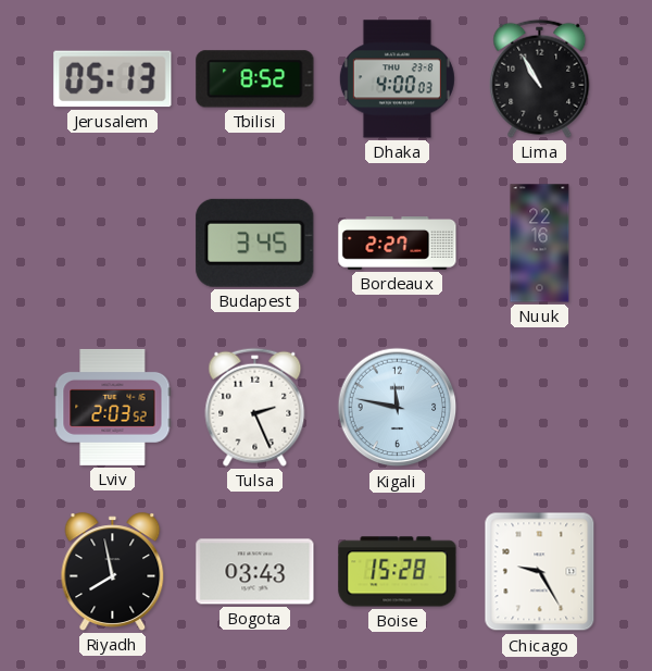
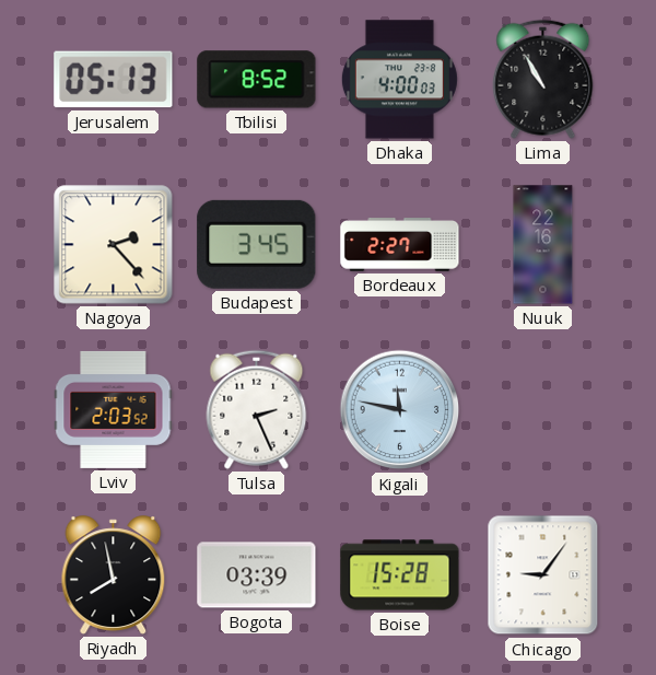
Nagoya: none -> 2:23 (114, 245)
Bogota: 03:43 -> 03:39 (257, 575)
Chicago: 9:25 -> 9:06 (543, 575)
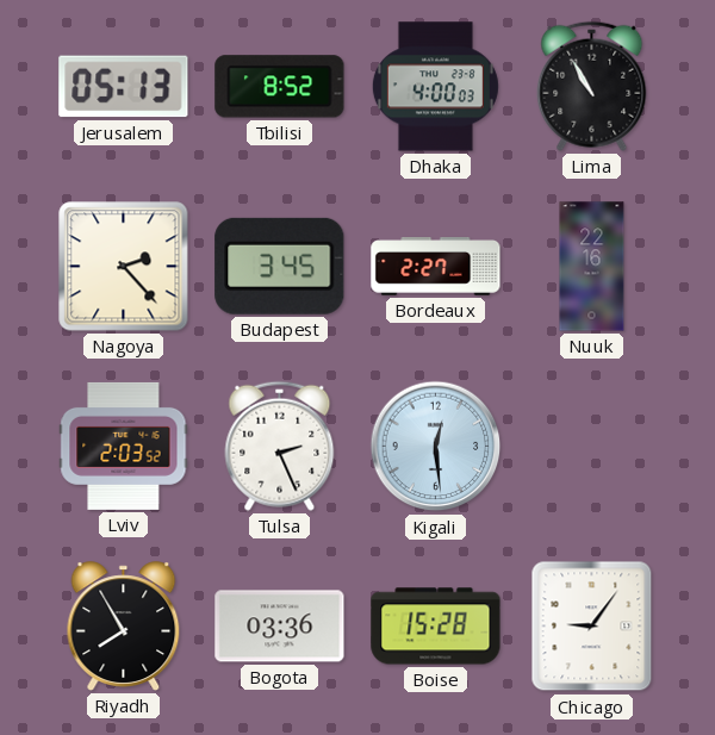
Kigali: 11:47 -> 12:29 (436, 447)
Riyadh: 7:58 -> 7:55 (124, 627)
Bogota: 03:39 -> 03:36 (280, 627)
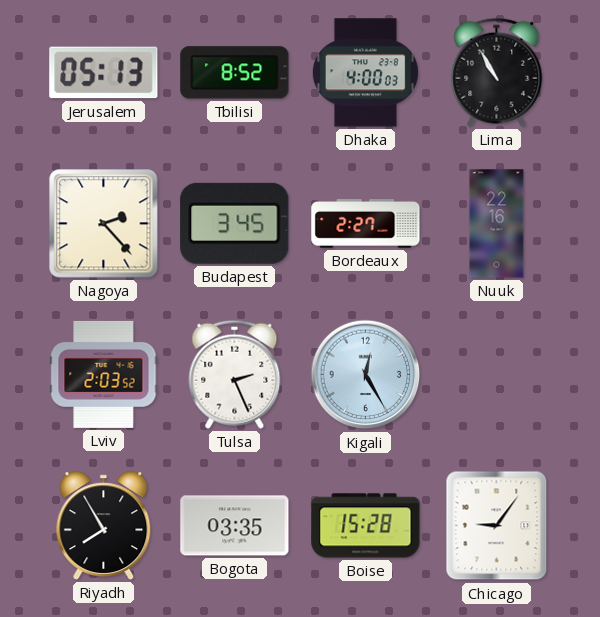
Kigali: 12:29 -> 12:25 (366, 375)
Bogota: 03:36 -> 03:35 (235, 526)
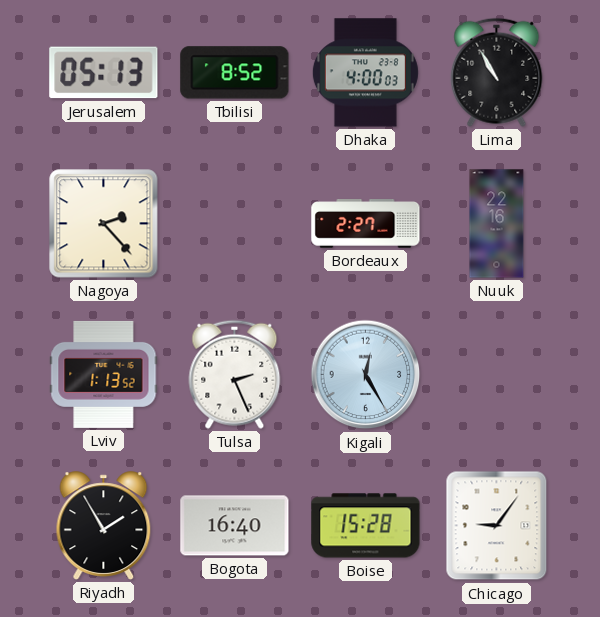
Budapest: 3:45 -> none (235, 223)
Lviv: 2:03 -> 1:13 (104, 374)
Riyadh: 7:55 -> 1:55 (104, 526)
Bogota: 03:35 -> 16:40 (235, 526)
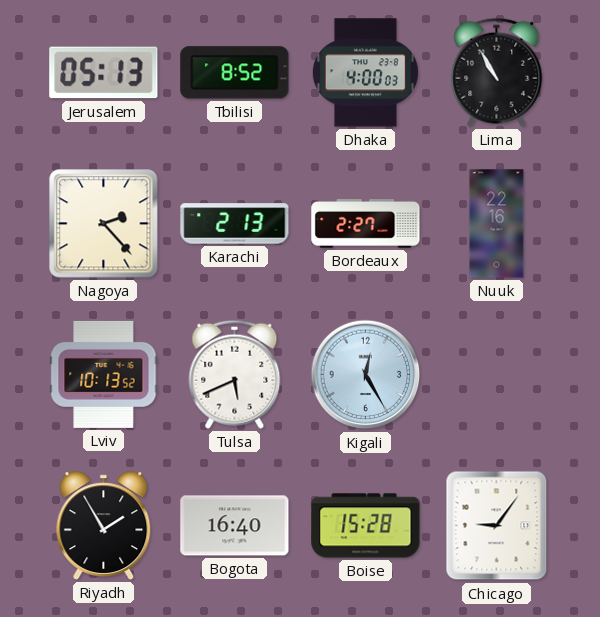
Karachi: none -> 2:13 (235, 224)
Lviv: 1:13 -> 10:13 (104, 374)
Tulsa: 2:26 -> 5:41 (235, 374)
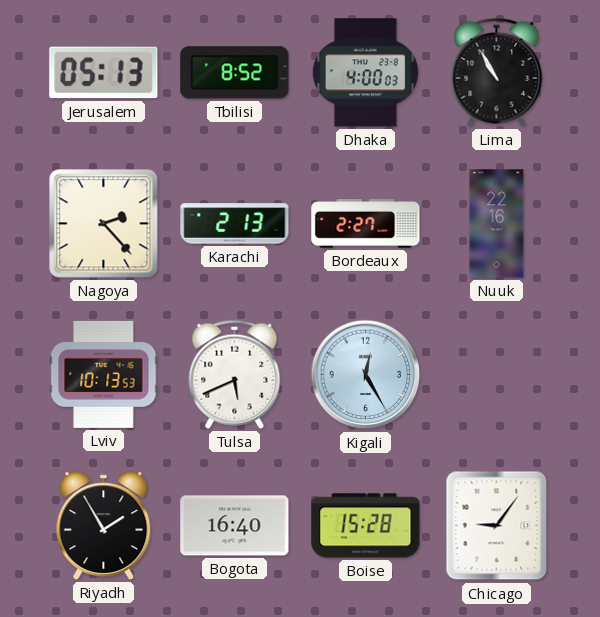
Lviv: 10:13:52 -> 10:13:53 (104, 374)
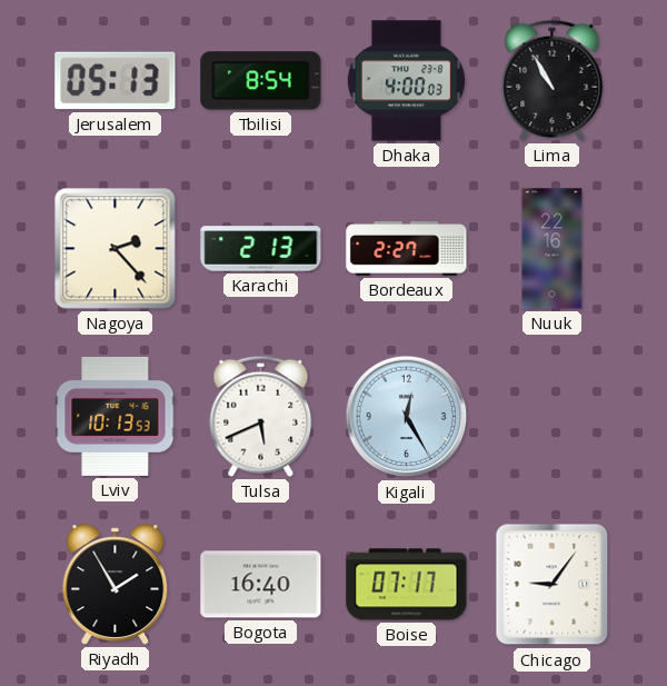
Tbilisi: 8:52 -> 8:54 (261, 81)
Boise: 15:28 -> 07:17 (407, 585)
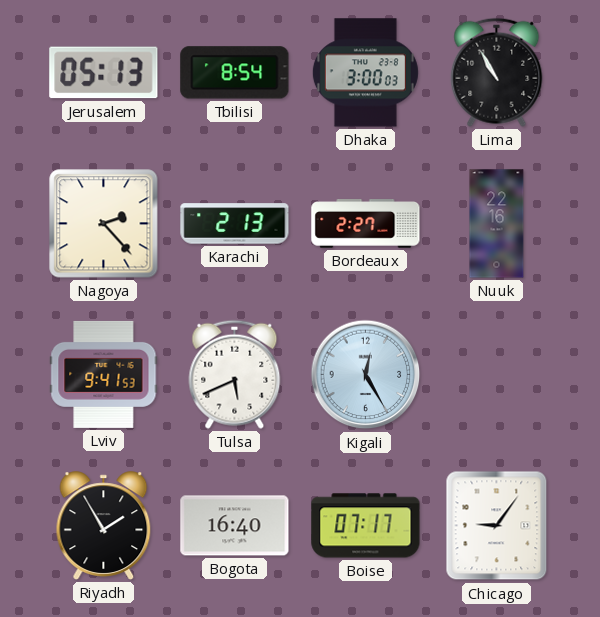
Dhaka: 4:00 -> 3:00 (365, 73)
Lviv: 10:13 -> 9:41 (104, 374)
